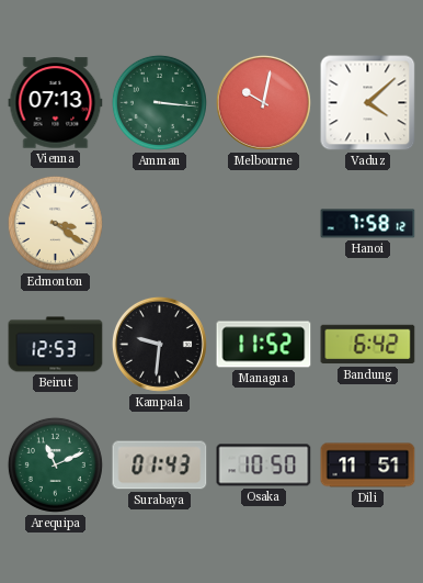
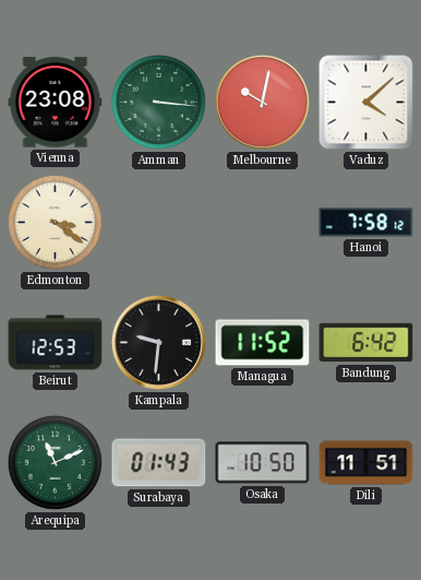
Vienna: 07:13 -> 23:08 (56, 103)
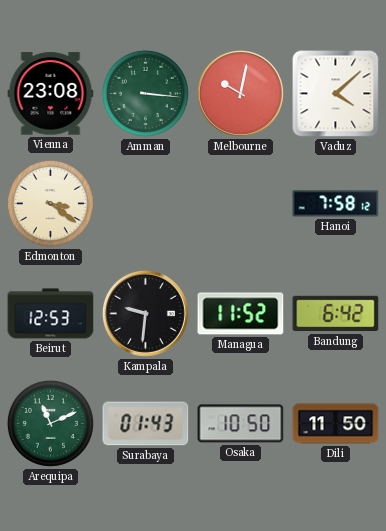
Dili: 11:51 -> 11:50 (336, 424)
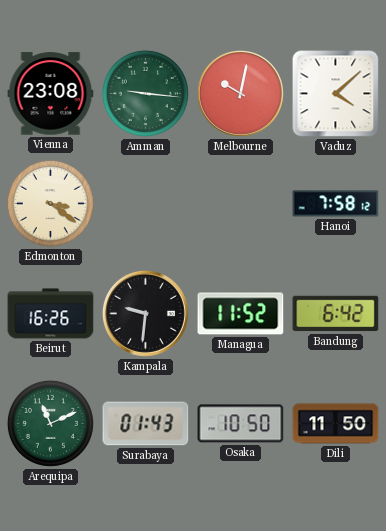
Amman: 3:16 -> 9:16 (145, 93)
Beirut: 12:53 -> 16:26 (51, 314)
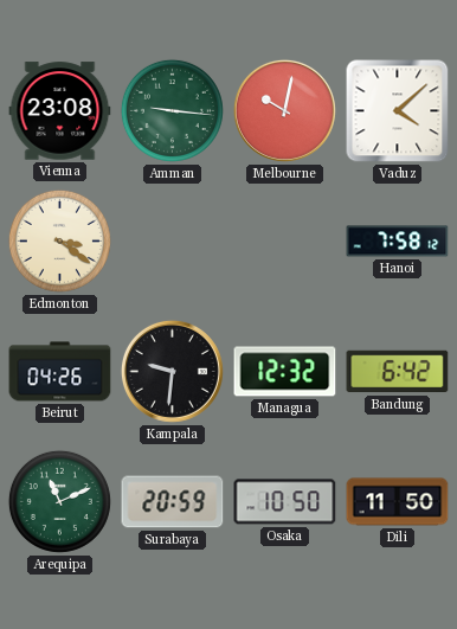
Beirut: 16:26 -> 04:26 (60, 372)
Managua: 11:52 -> 12:32 (285, 372)
Surabaya: 01:43 -> 20:59 (173, 502)
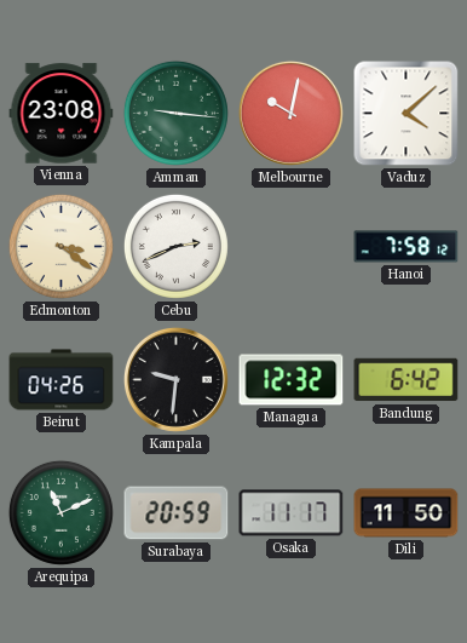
Cebu: none -> 2:41 (175, 246)
Osaka: 10:50 -> 11:17 (292, 513)
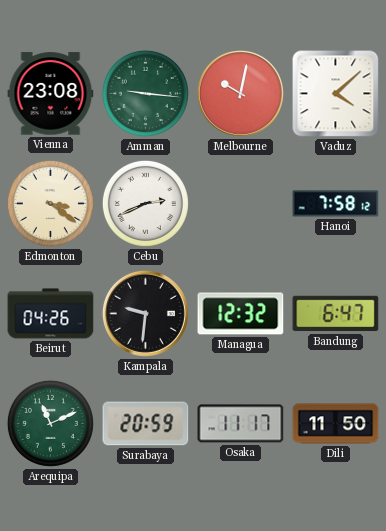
Bandung: 6:42 -> 6:47 (336, 314)
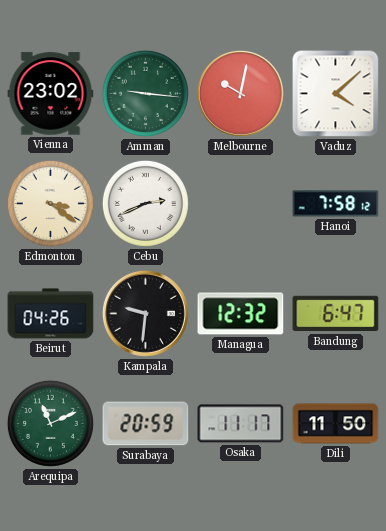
Vienna: 23:08 -> 23:02 (51, 94)
